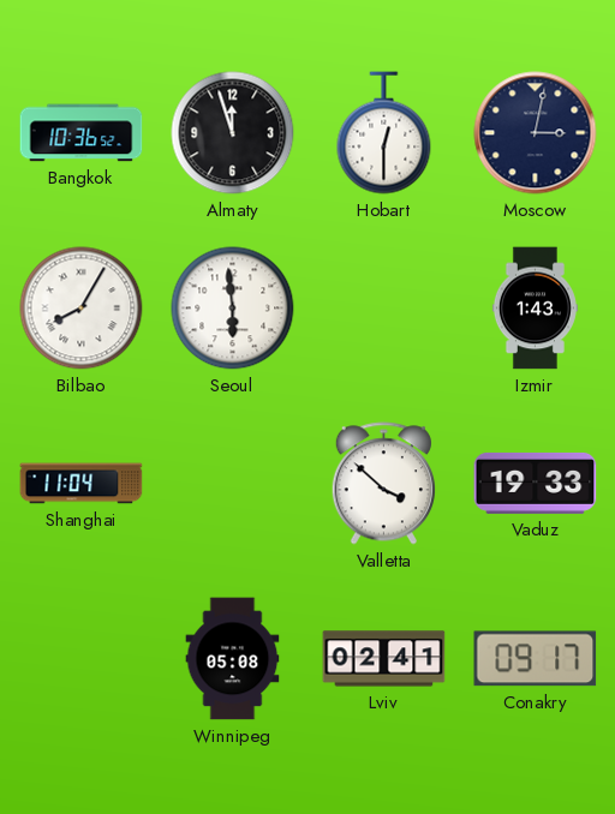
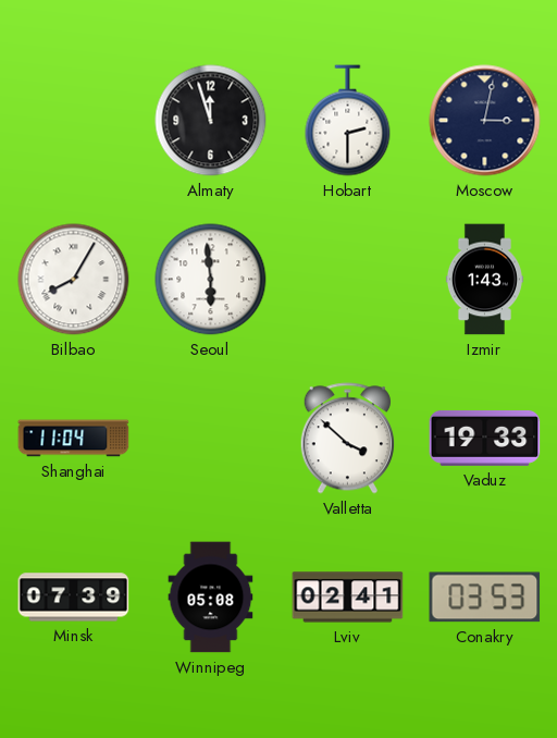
Bangkok: 10:36 -> none (82, 133)
Hobart: 12:30 -> 2:30 (348, 121)
Minsk: none -> 07:39 (74, 598)
Conakry: 09:17 -> 03:53 (485, 598)
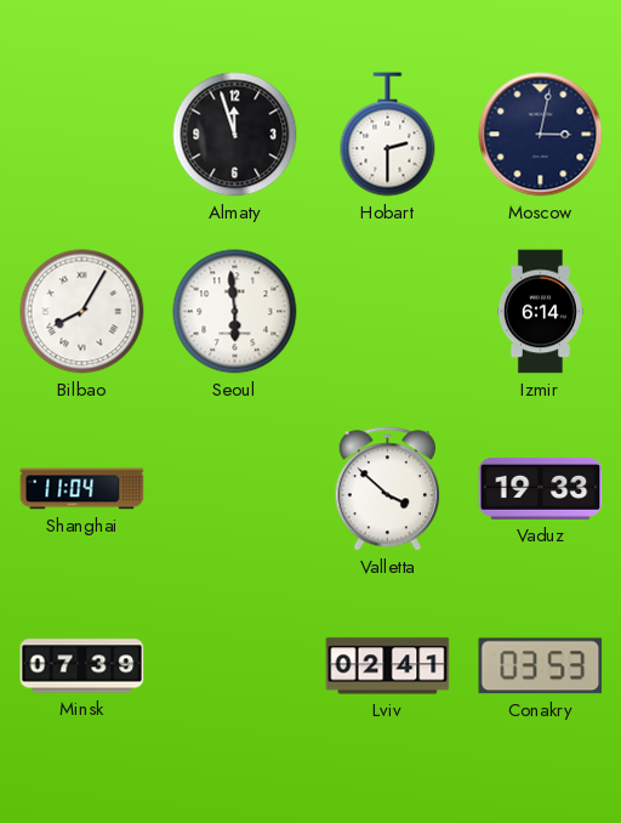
Izmir: 1:43 -> 6:14 (540, 312)
Winnipeg: 05:08 -> none (211, 598)
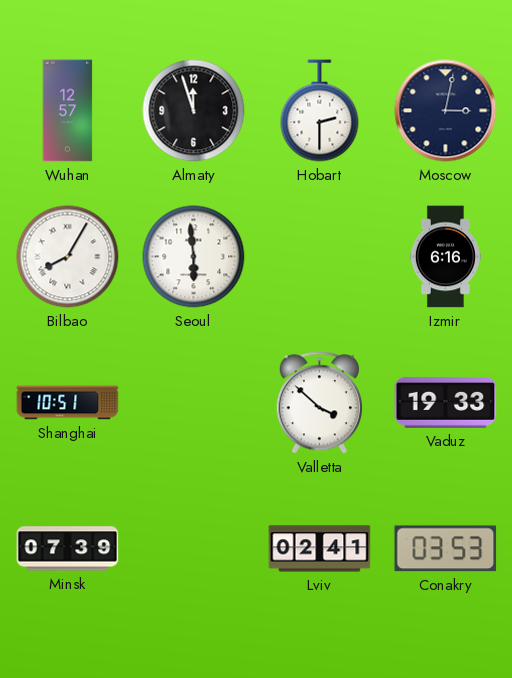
Wuhan: none -> 12:57 (68, 111)
Izmir: 6:14 -> 6:16 (445, 257)
Shanghai: 11:04 -> 10:51 (68, 403)
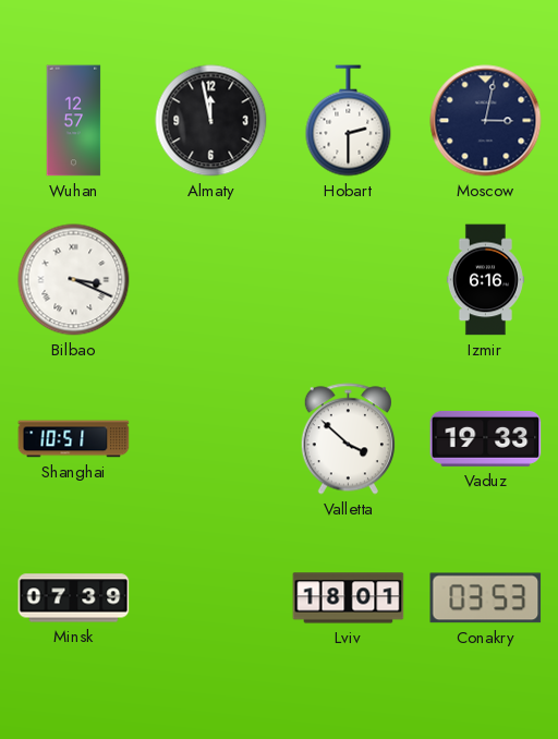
Almaty: 11:57 -> 11:58 (211, 121)
Bilbao: 8:05 -> 3:19 (74, 280)
Seoul: 5:59 -> none (194, 257)
Lviv: 02:41 -> 18:01 (349, 598)
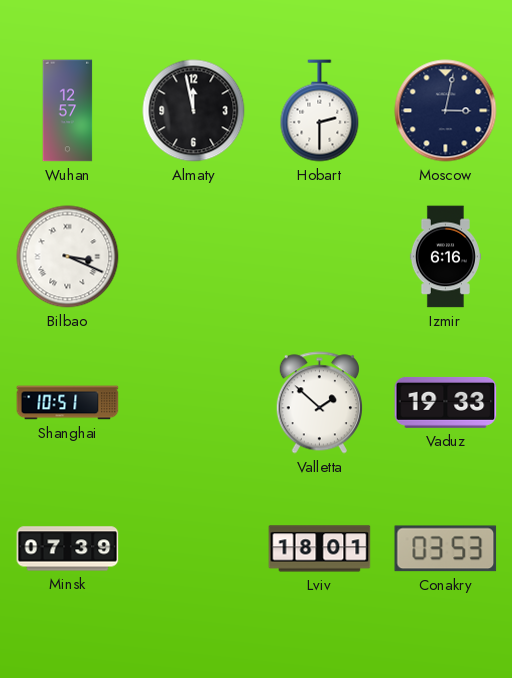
Valletta: 3:52 -> 1:52 (319, 403)
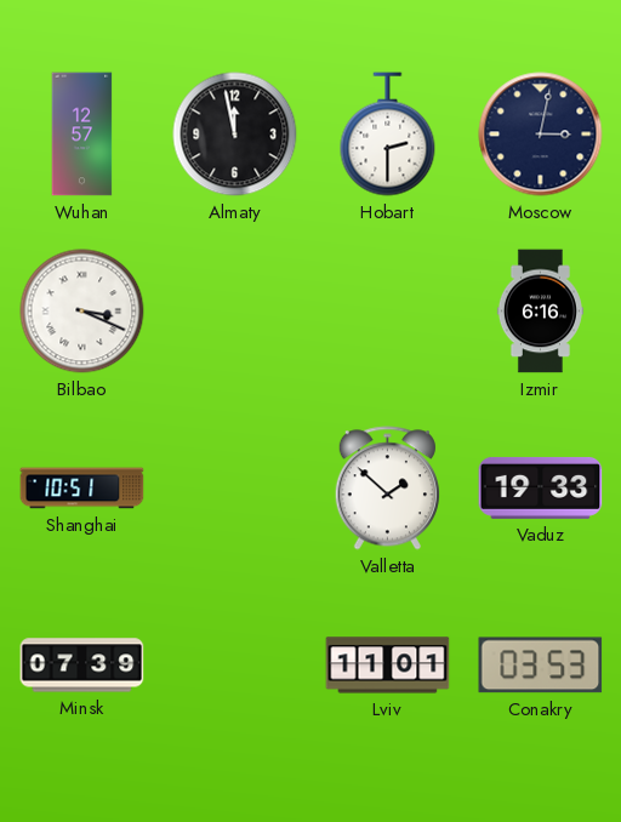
Lviv: 18:01 -> 11:01 (388, 666)
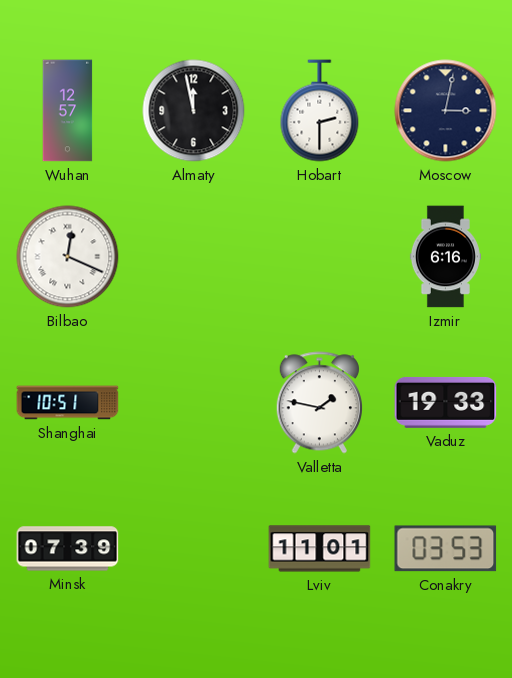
Bilbao: 3:19 -> 12:19 (68, 257)
Valletta: 1:52 -> 1:47 (319, 403)
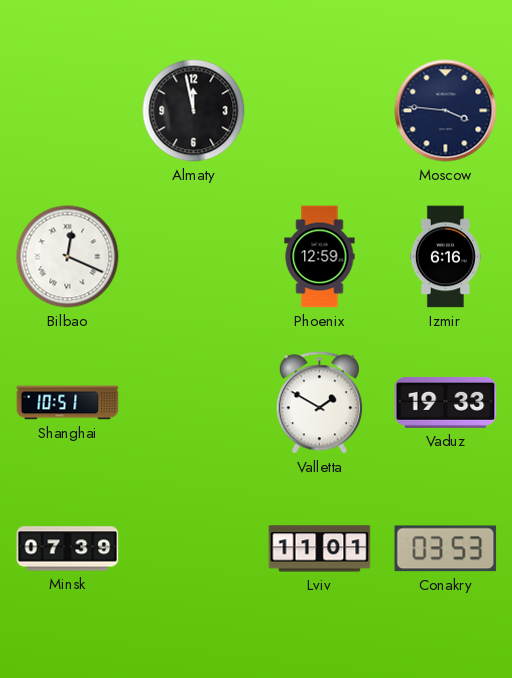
Wuhan: 12:57 -> none (68, 111)
Hobart: 2:30 -> none (320, 111)
Moscow: 3:02 -> 3:46 (446, 111)
Phoenix: none -> 12:59 (320, 257)
Valletta: 1:47 -> 1:50 (319, 403)
